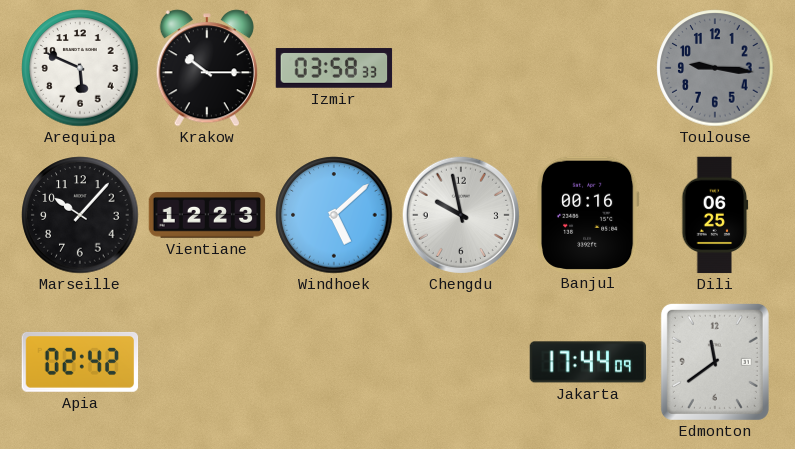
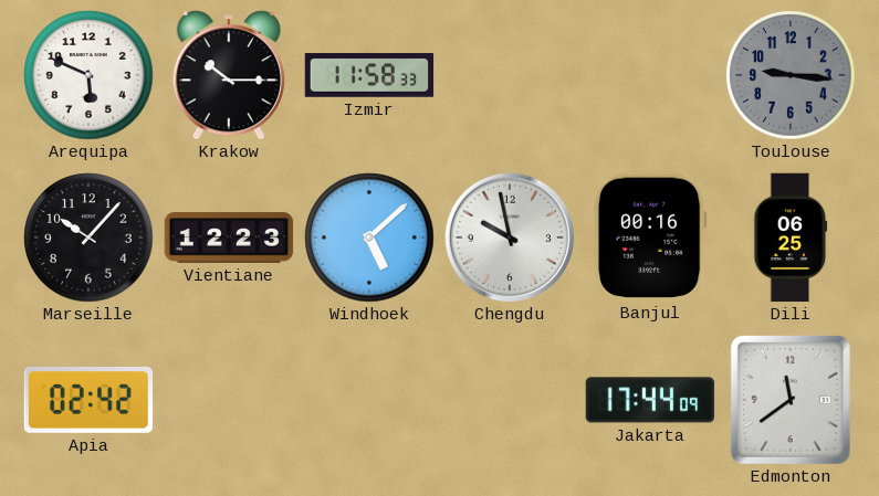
Izmir: 03:58 -> 11:58 (369, 75)
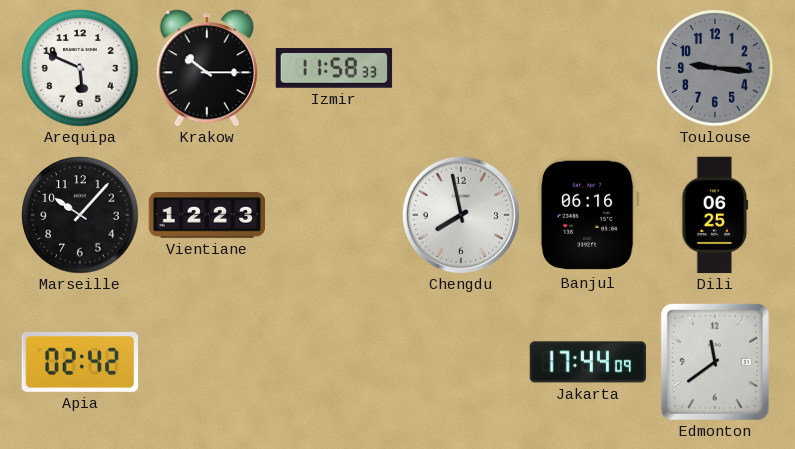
Windhoek: 5:08 -> none (369, 238)
Chengdu: 9:58 -> 7:58 (461, 215)
Banjul: 00:16 -> 06:16 (588, 214)
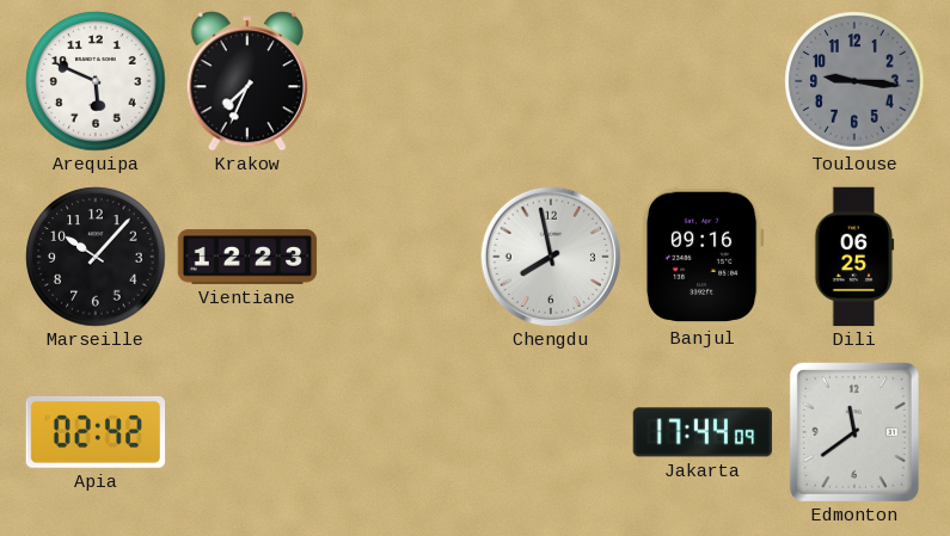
Krakow: 10:15 -> 7:34 (247, 81)
Izmir: 11:58 -> none (334, 68)
Banjul: 06:16 -> 09:16 (703, 255)
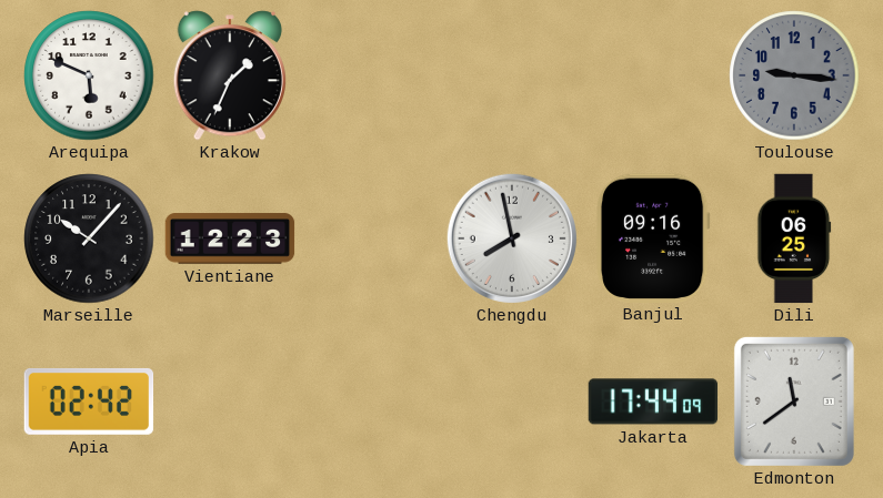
Krakow: 7:34 -> 1:34 (230, 75)
